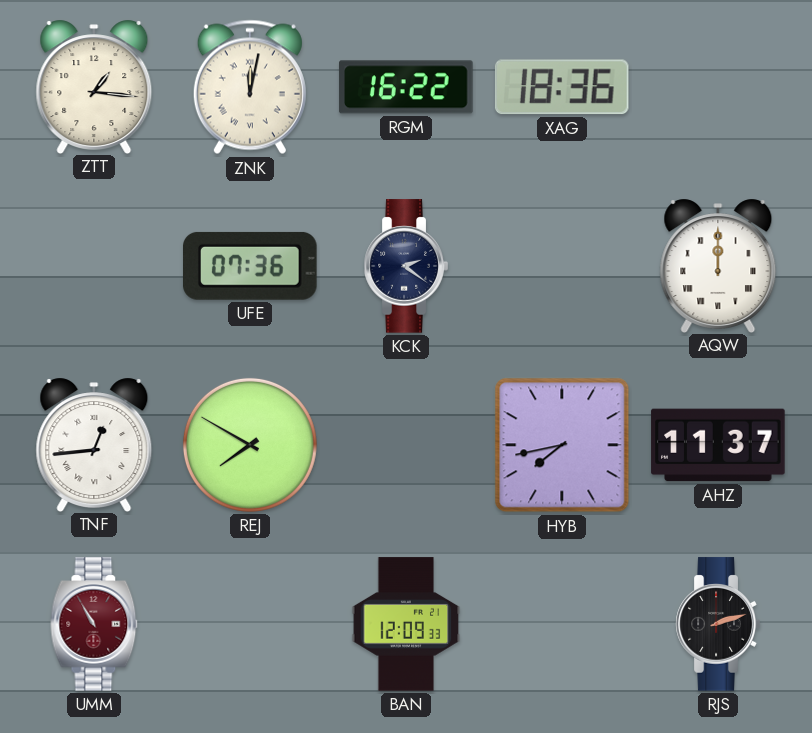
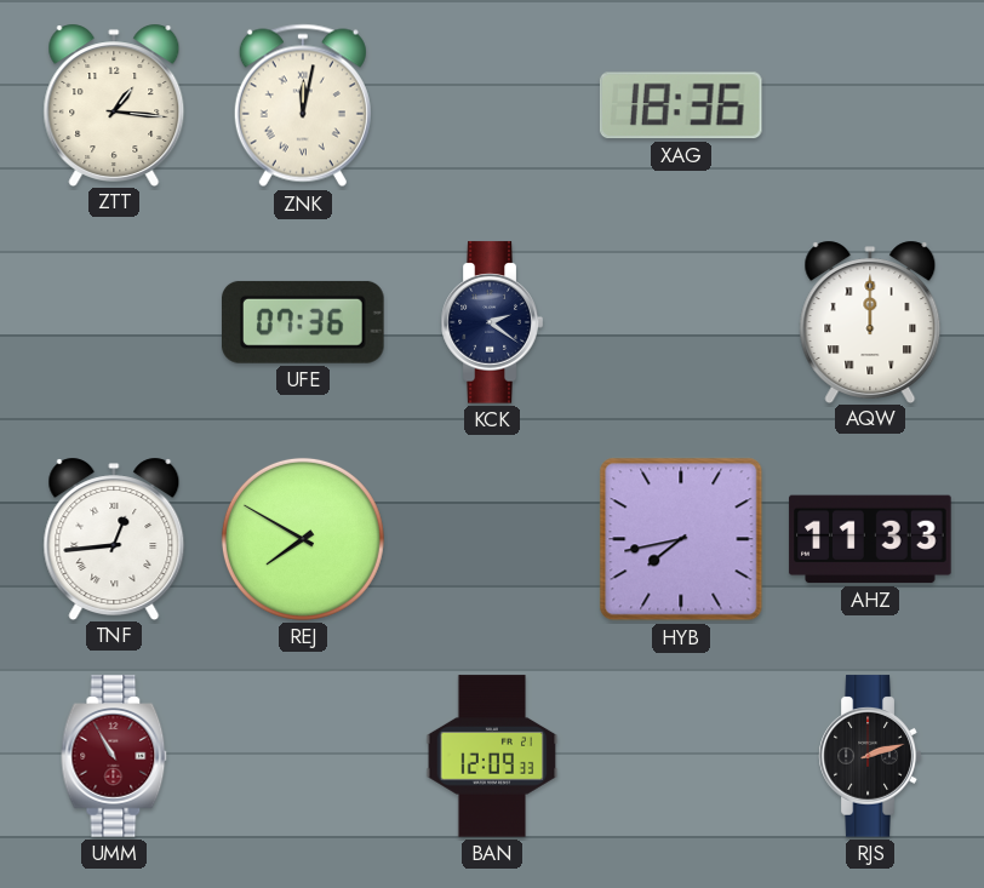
RGM: 16:22 -> none (406, 87)
AHZ: 11:37 -> 11:33 (870, 539)
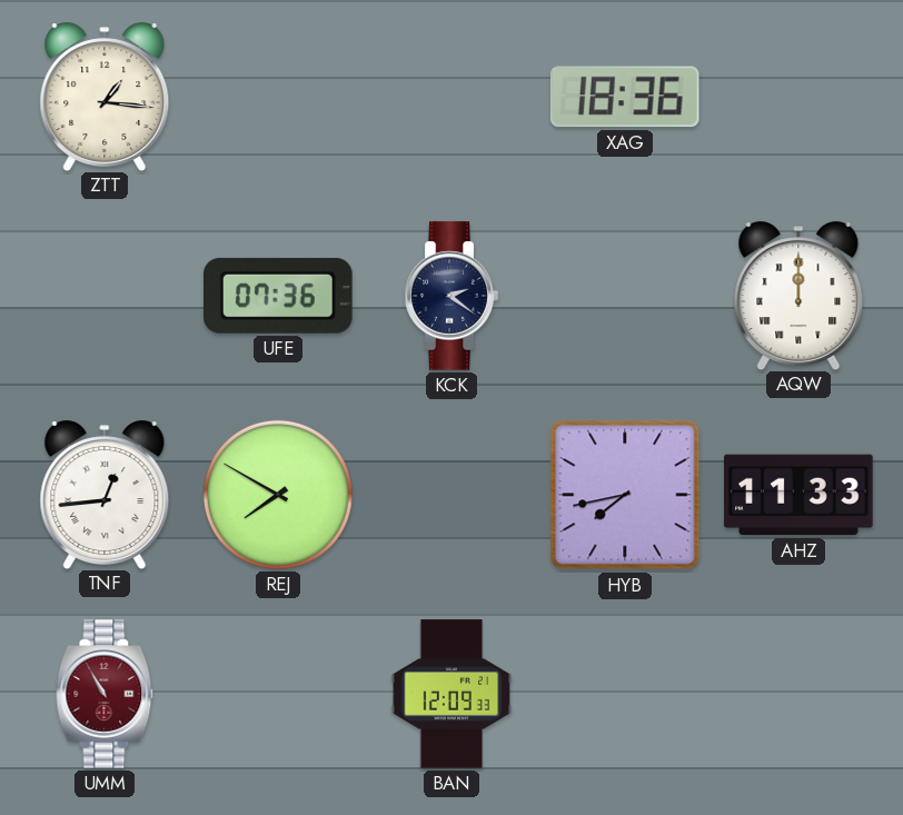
ZNK: 12:02 -> none (303, 105)
RJS: 2:12 -> none (870, 756)
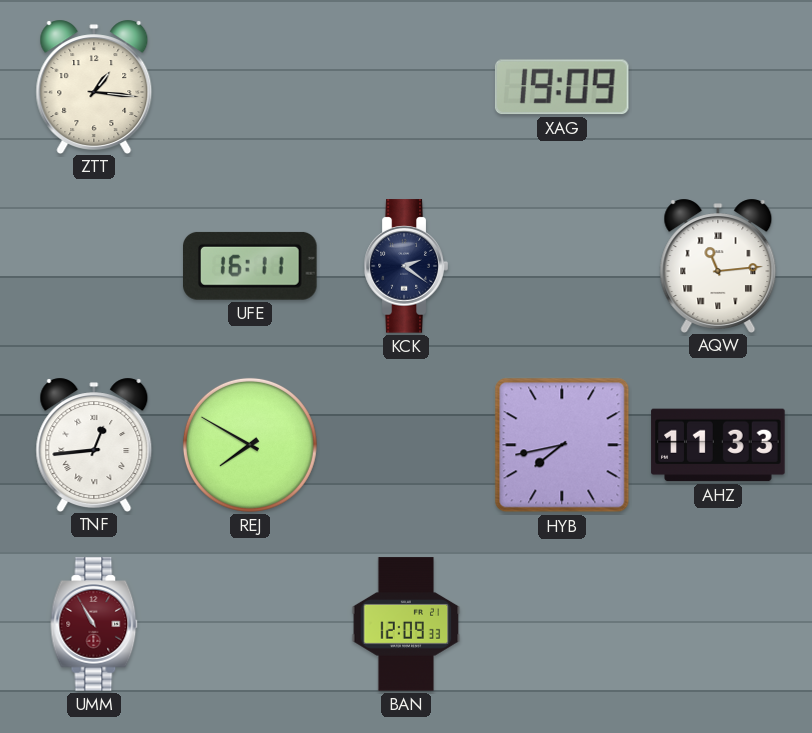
XAG: 18:36 -> 19:09 (562, 87)
UFE: 07:36 -> 16:11 (251, 266)
AQW: 12:00 -> 11:14 (718, 265)
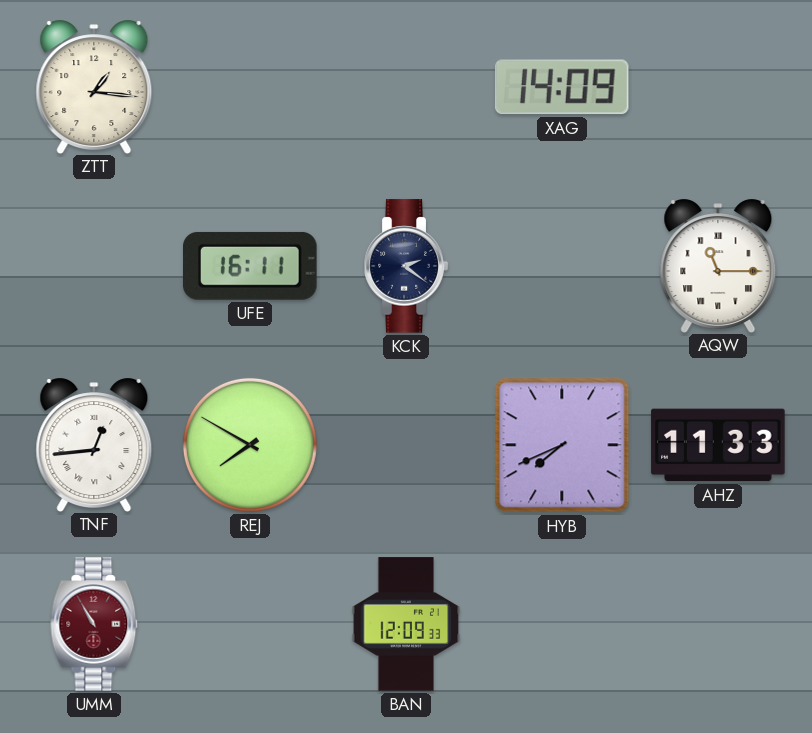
XAG: 19:09 -> 14:09 (562, 87)
AQW: 11:14 -> 11:15 (718, 265)
HYB: 7:43 -> 7:41 (562, 445)
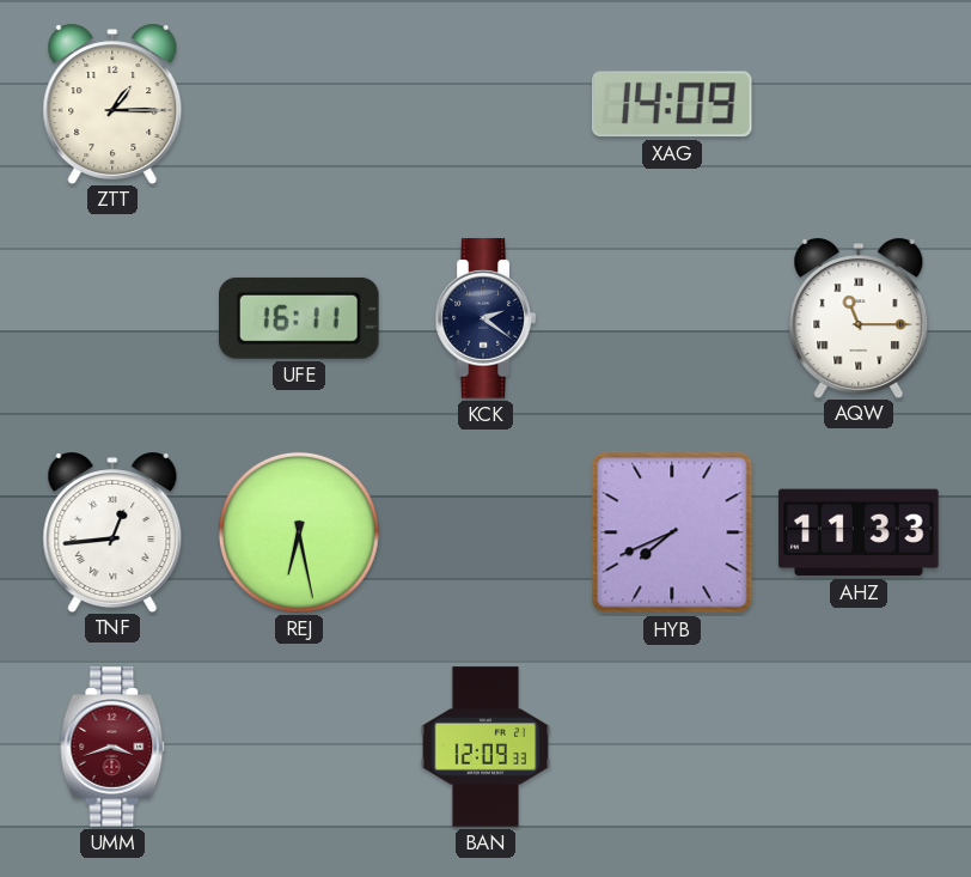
ZTT: 1:16 -> 1:15 (112, 103)
REJ: 7:50 -> 6:28 (299, 532)
UMM: 10:55 -> 3:42 (112, 747)
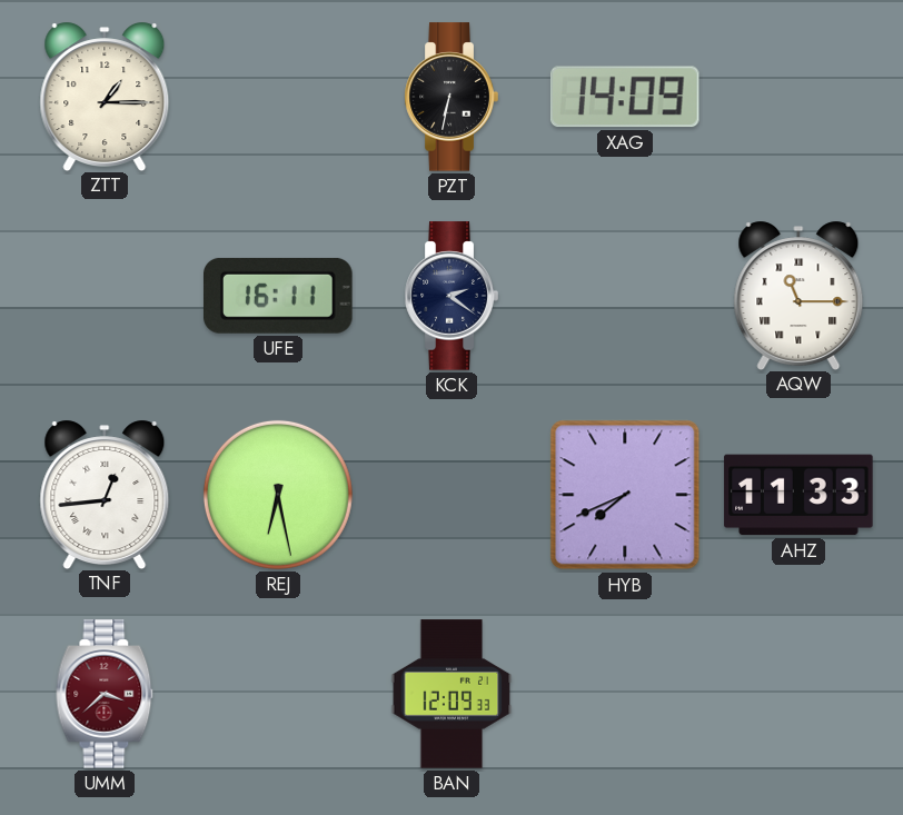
PZT: none -> 6:32 (451, 97)
UMM: 3:42 -> 3:38 (105, 694)
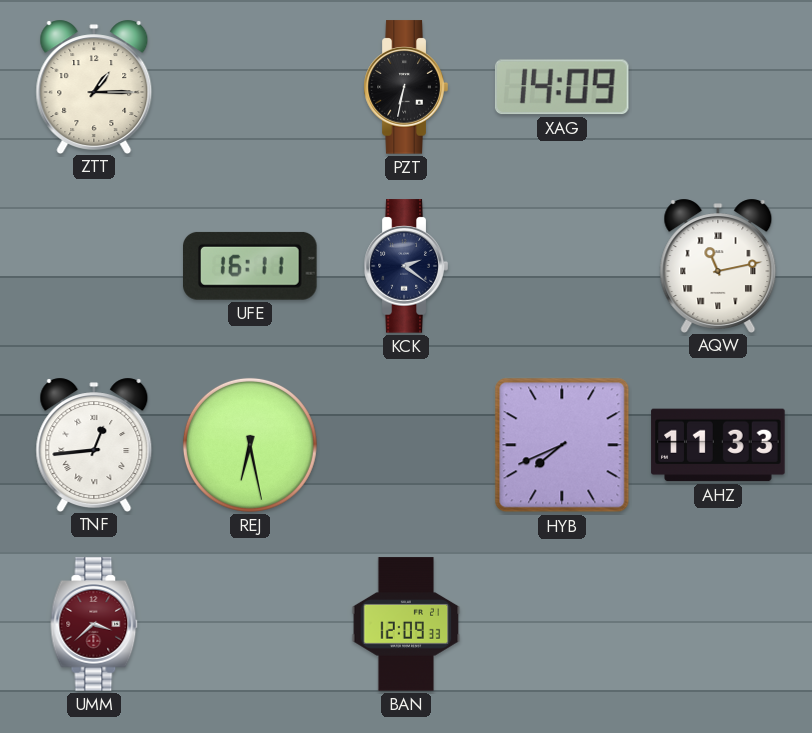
AQW: 11:15 -> 11:13 (718, 265)
